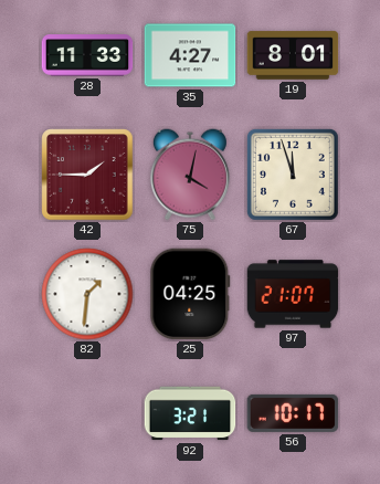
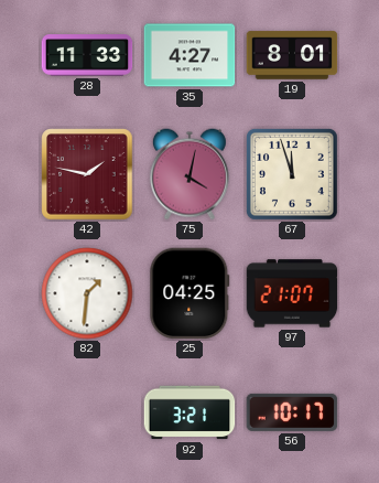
42: 1:45 -> 1:47 (87, 174)
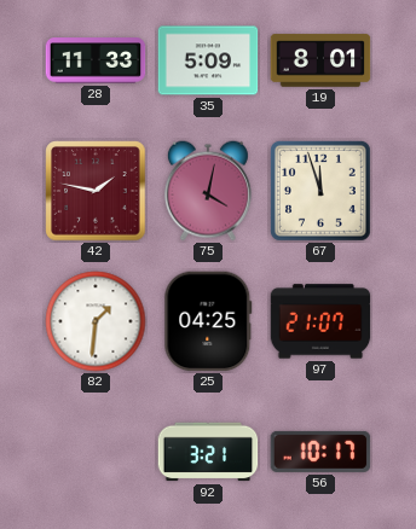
35: 4:27 -> 5:09 (208, 60)
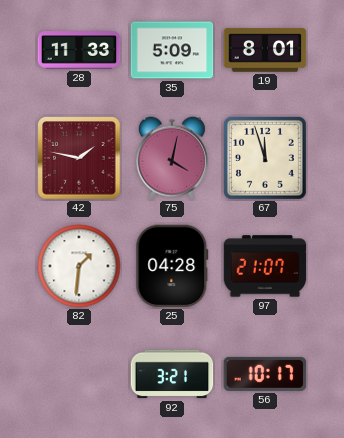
25: 04:25 -> 04:28 (172, 266)
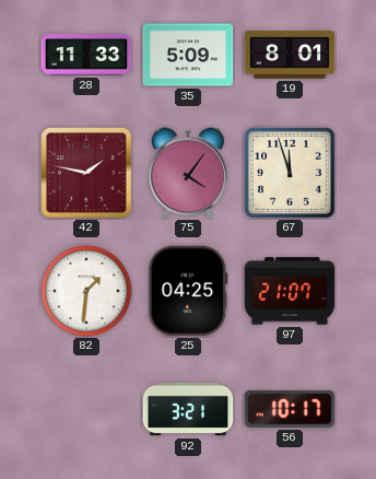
75: 4:02 -> 4:06 (188, 173)
25: 04:28 -> 04:25 (188, 291)
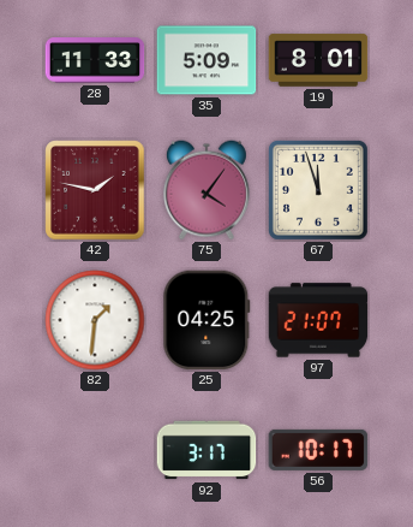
92: 3:21 -> 3:17 (206, 450)
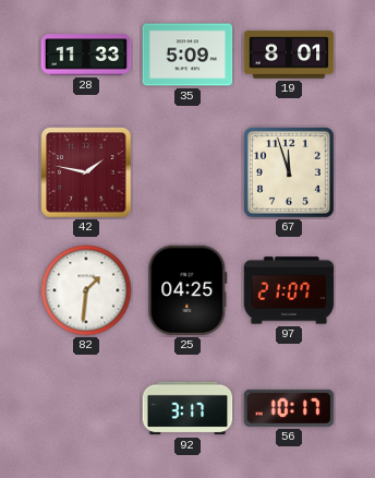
75: 4:06 -> none (206, 190)
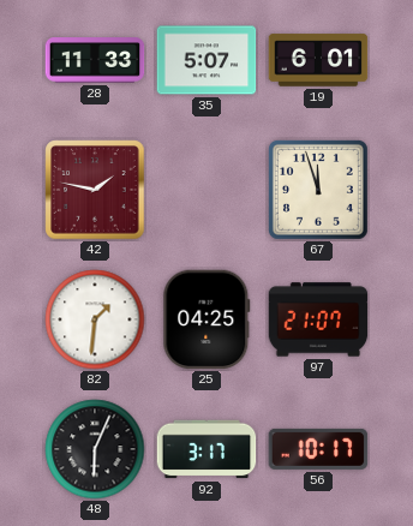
35: 5:09 -> 5:07 (206, 60)
19: 8:01 -> 6:01 (318, 60)
48: none -> 6:04 (95, 449)
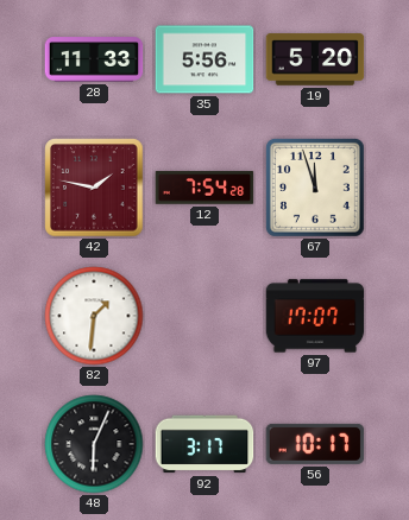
35: 5:07 -> 5:56 (204, 59)
19: 6:01 -> 5:20 (315, 59)
12: none -> 7:54 (204, 188)
25: 04:25 -> none (206, 319)
97: 21:07 -> 17:07 (315, 316)
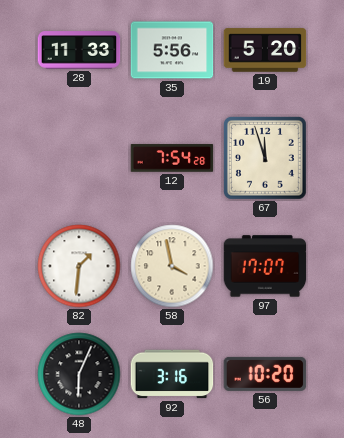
42: 1:47 -> none (94, 188)
58: none -> 3:58 (172, 266)
92: 3:17 -> 3:16 (172, 374)
56: 10:17 -> 10:20 (265, 374)
